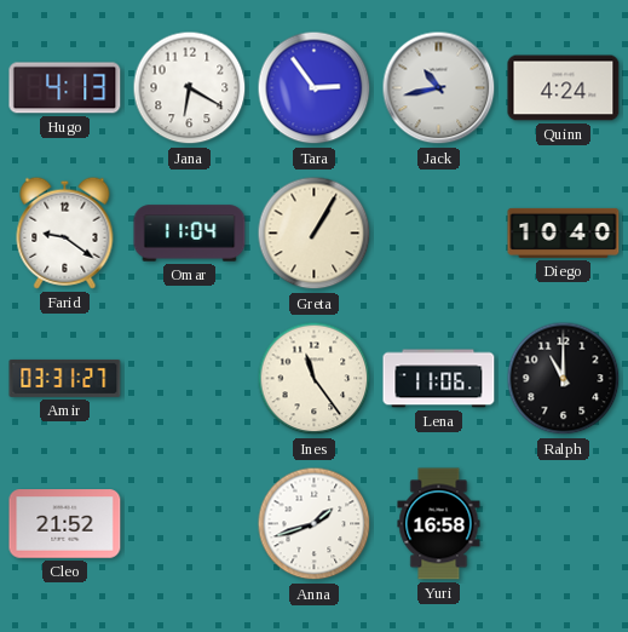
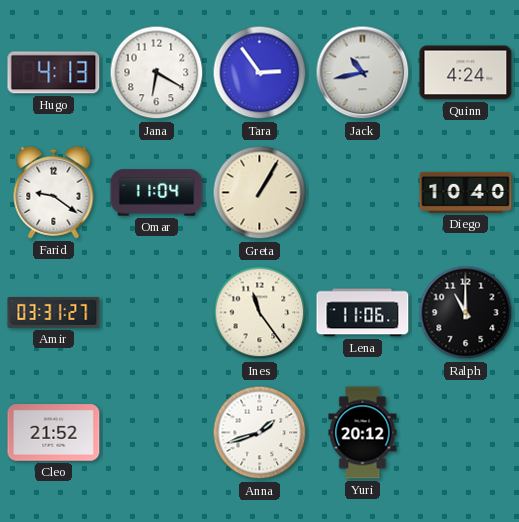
Yuri: 16:58 -> 20:12 (363, 433)
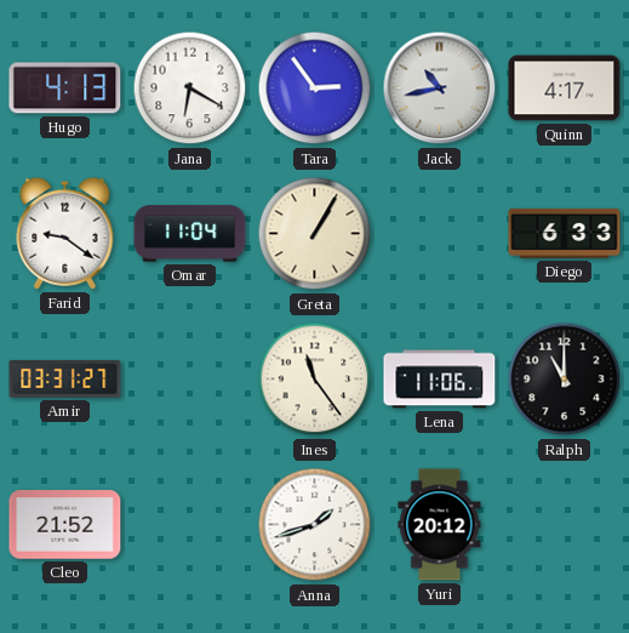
Quinn: 4:24 -> 4:17 (565, 89)
Diego: 10:40 -> 6:33 (565, 233)
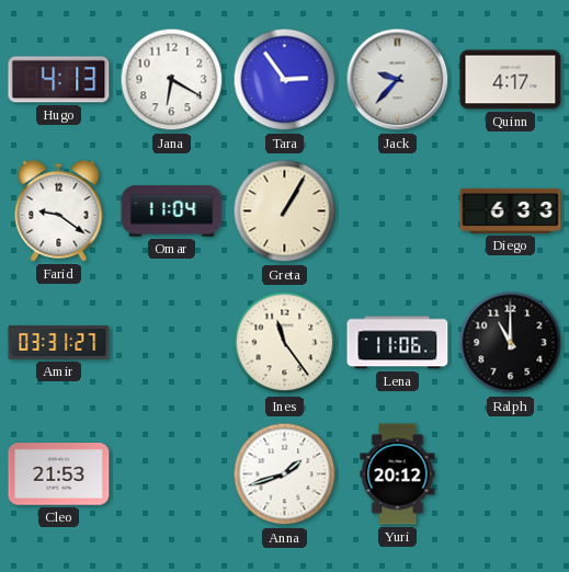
Jack: 10:43 -> 9:37 (398, 80)
Cleo: 21:52 -> 21:53 (59, 474)
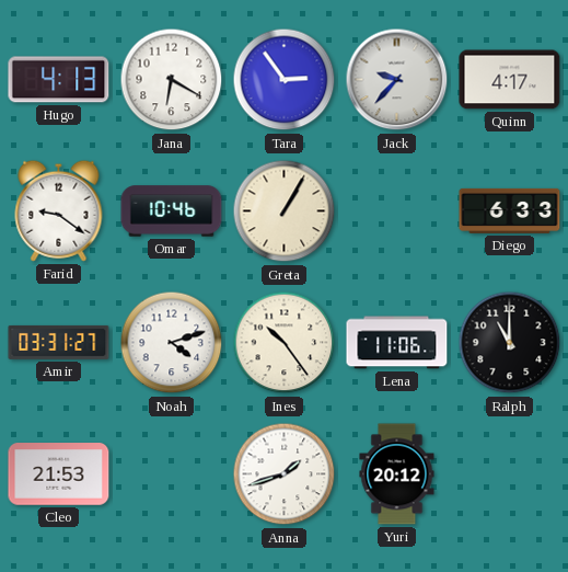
Omar: 11:04 -> 10:46 (172, 211)
Noah: none -> 4:12 (172, 343)
Ines: 11:24 -> 10:24 (285, 343)
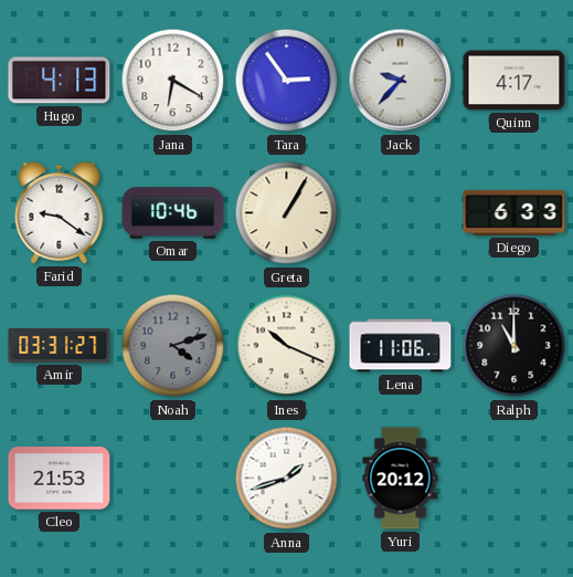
Noah dial: white -> grey (173, 346)
Ines: 10:24 -> 10:19 (287, 346)
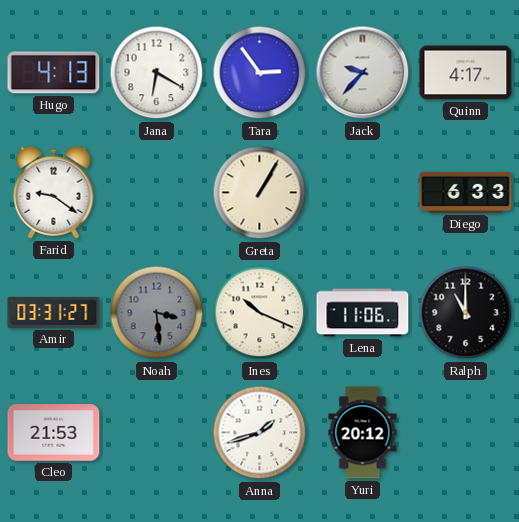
Omar: 10:46 -> none (173, 213)
Noah: 4:12 -> 3:29 (157, 313)
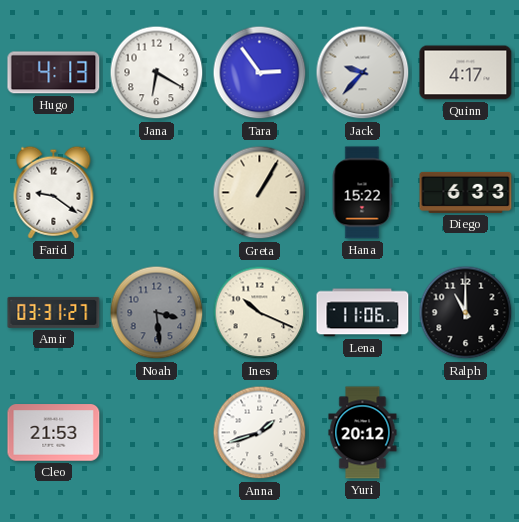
Hana: none -> 15:22 (362, 193)
